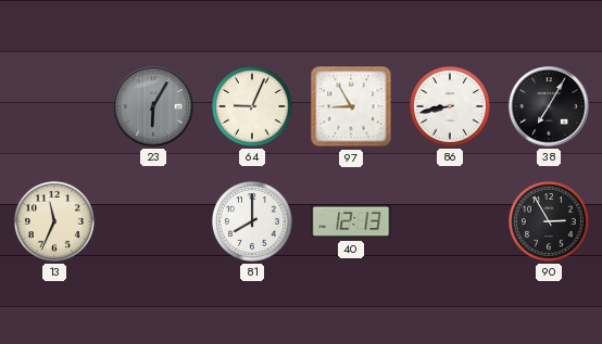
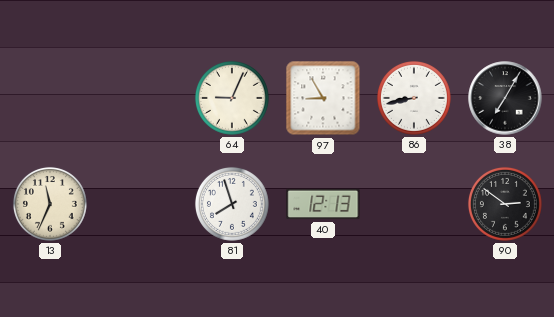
23: 6:05 -> none (153, 106)
81: 8:00 -> 7:57 (232, 204)
90: 2:55 -> 2:51 (505, 204)
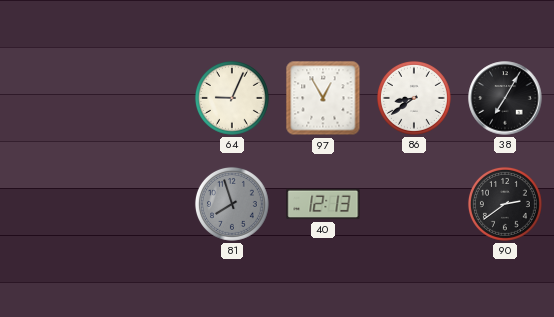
97: 8:55 -> 12:55 (323, 98)
86: 8:43 -> 8:39 (414, 98)
13: 11:34 -> none (50, 204)
81 dial: white -> grey (232, 204)
90: 2:51 -> 2:39 (505, 204)
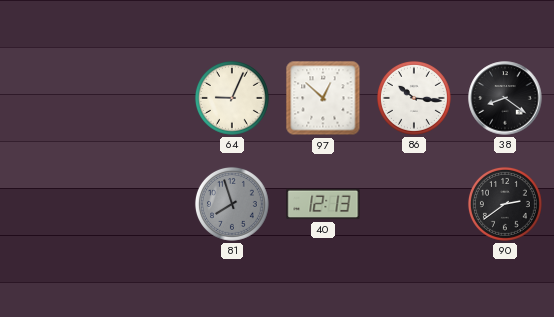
97: 12:55 -> 12:52 (323, 98)
86: 8:39 -> 10:16 (414, 98)
38: 7:05 -> 8:21 (505, 98)
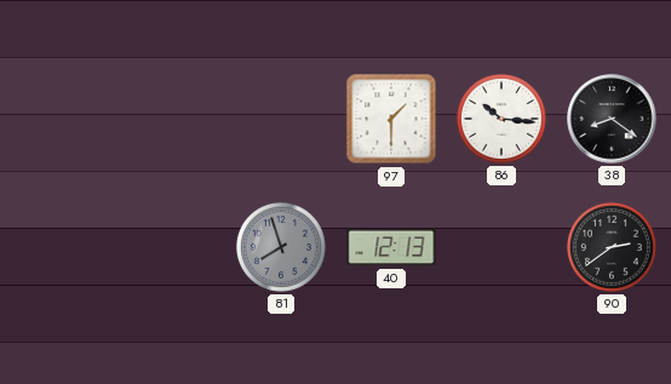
64: 9:04 -> none (232, 98)
97: 12:52 -> 1:30 (391, 119)
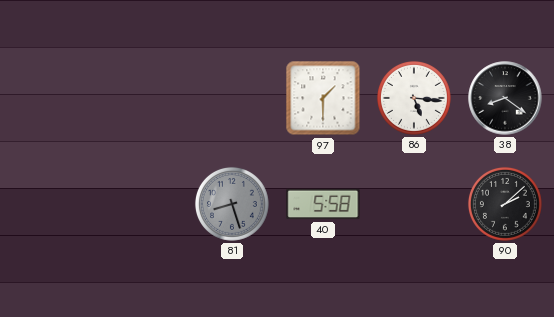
86: 10:16 -> 5:16 (414, 98)
81: 7:57 -> 8:27 (232, 204)
40: 12:13 -> 5:58 (323, 204)
90: 2:39 -> 2:08 (505, 204)
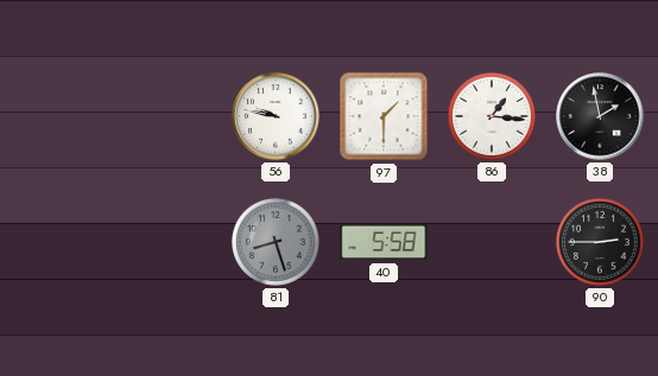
56: none -> 9:47 (276, 116)
86: 5:16 -> 1:16 (492, 116)
38: 8:21 -> 1:58 (600, 116)
90: 2:08 -> 2:45 (600, 242)
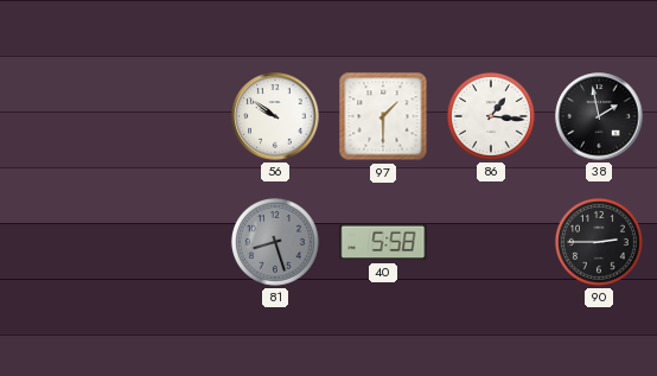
56: 9:47 -> 9:51 (275, 116)
